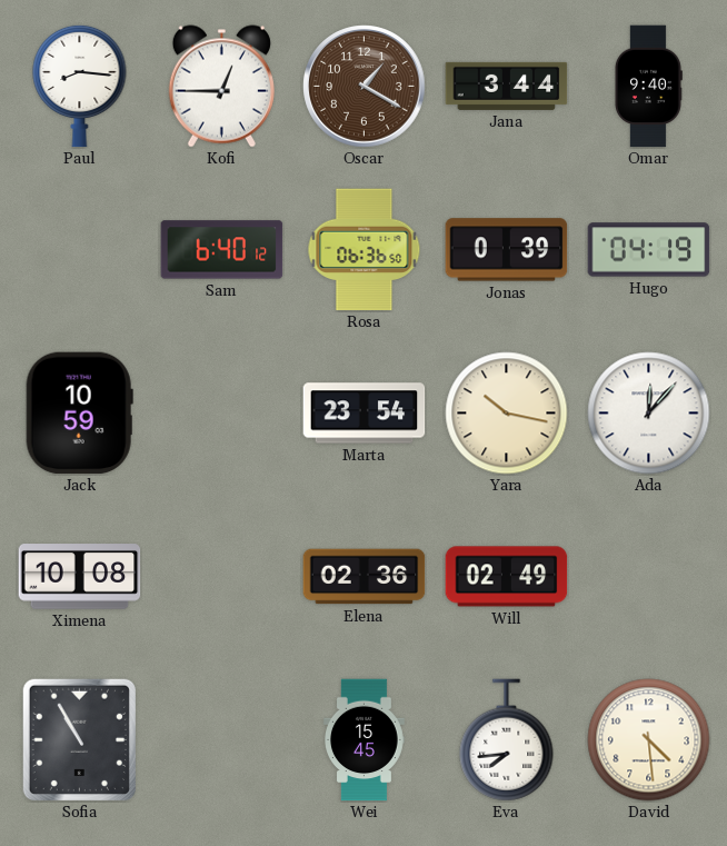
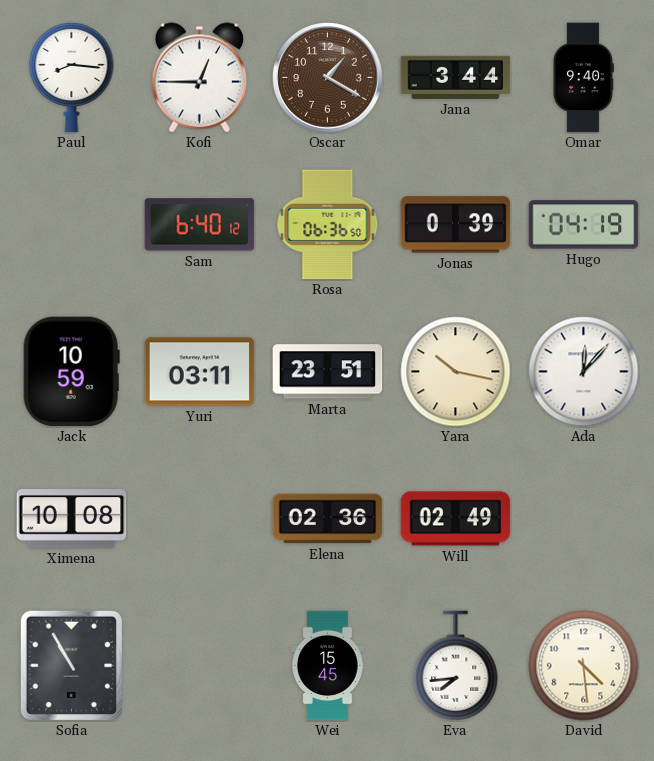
Yuri: none -> 03:11 (200, 372)
Marta: 23:54 -> 23:51 (328, 372)
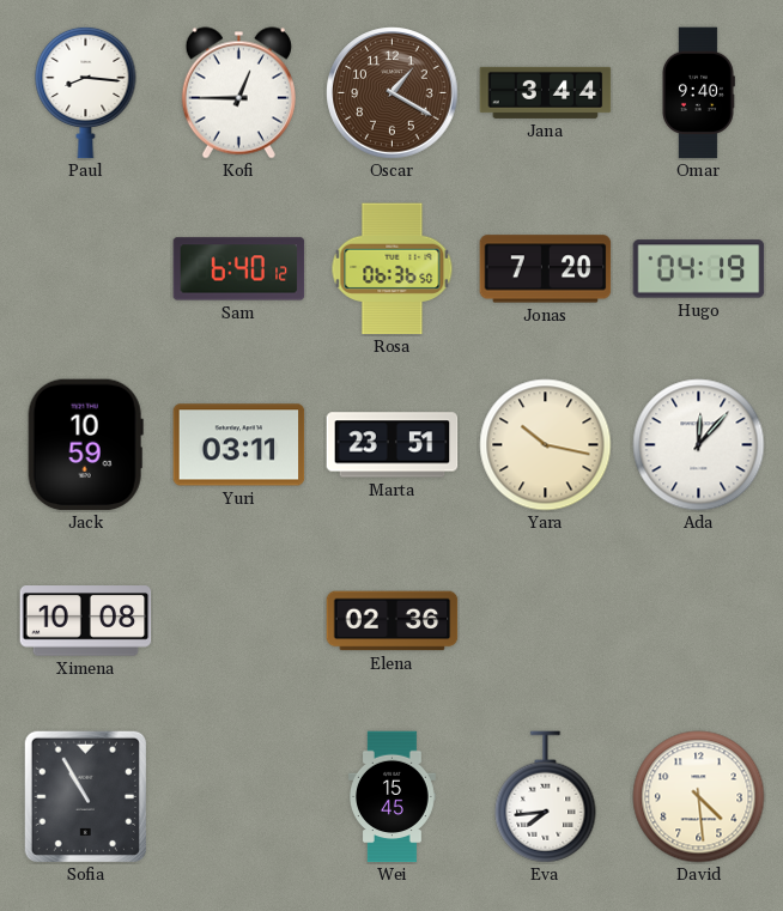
Jonas: 0:39 -> 7:20 (546, 269)
Will: 02:49 -> none (456, 519)
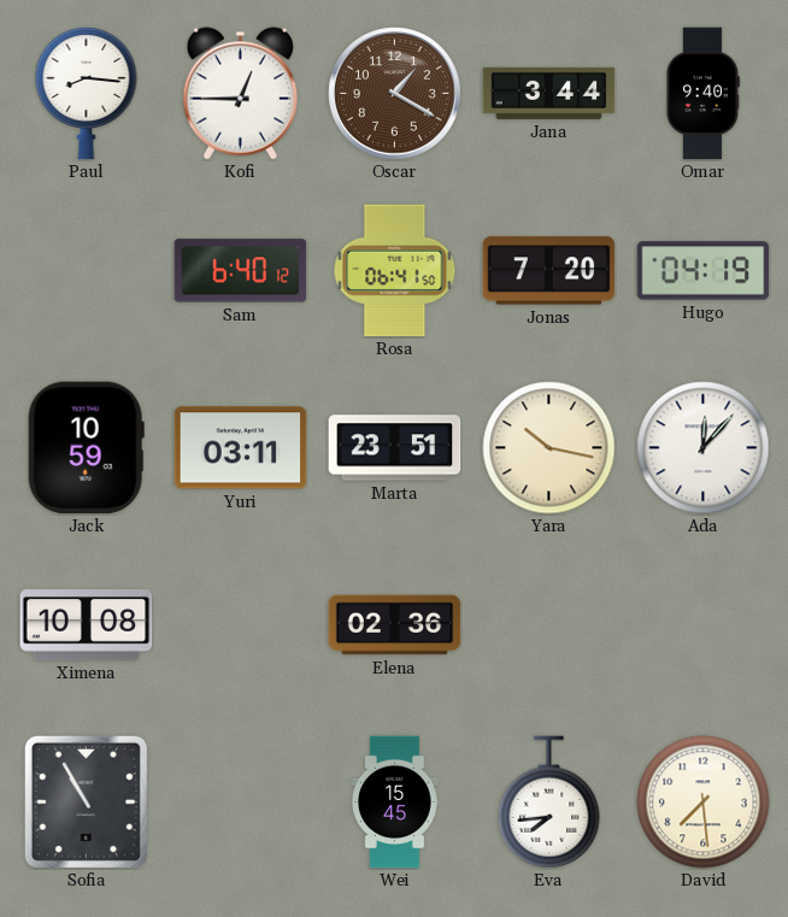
Rosa: 06:36 -> 06:41 (395, 271)
David: 4:29 -> 7:29 (704, 803)
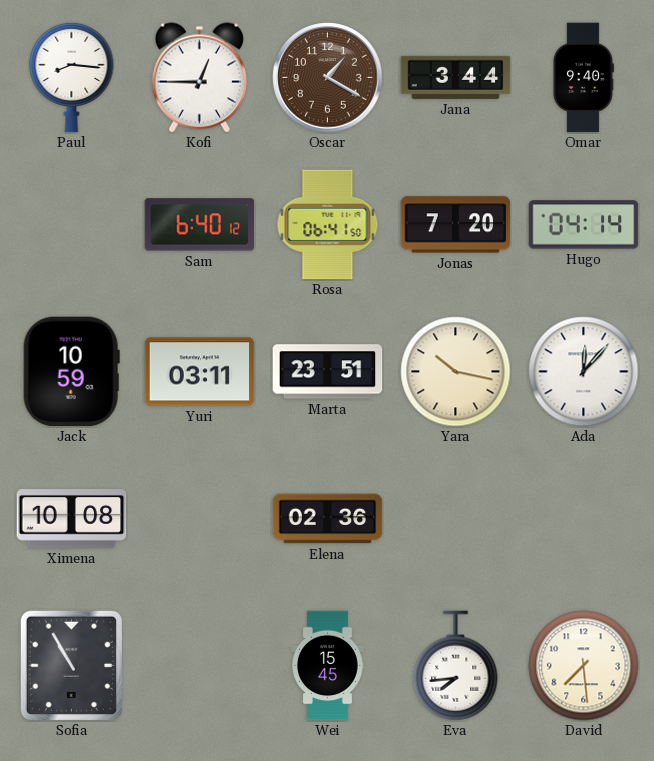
Hugo: 04:19 -> 04:14 (584, 225)
